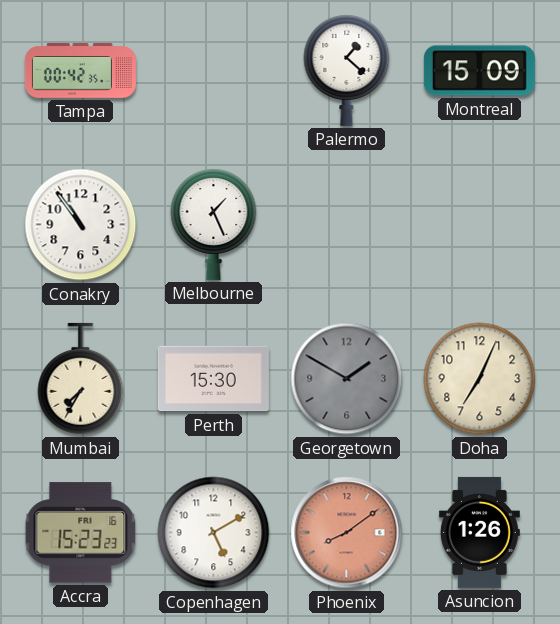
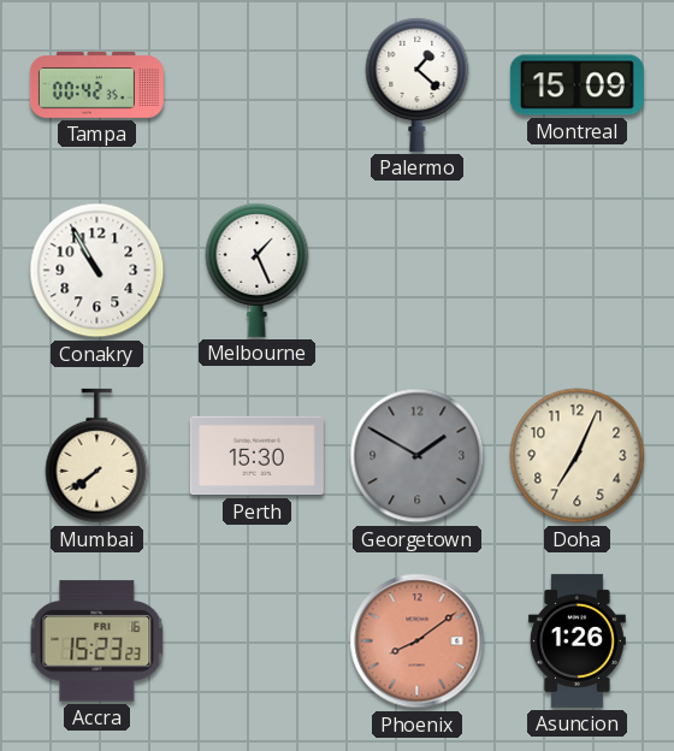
Conakry: 10:54 -> 10:55 (97, 271)
Mumbai: 7:35 -> 7:39 (97, 456)
Copenhagen: 5:10 -> none (214, 533)
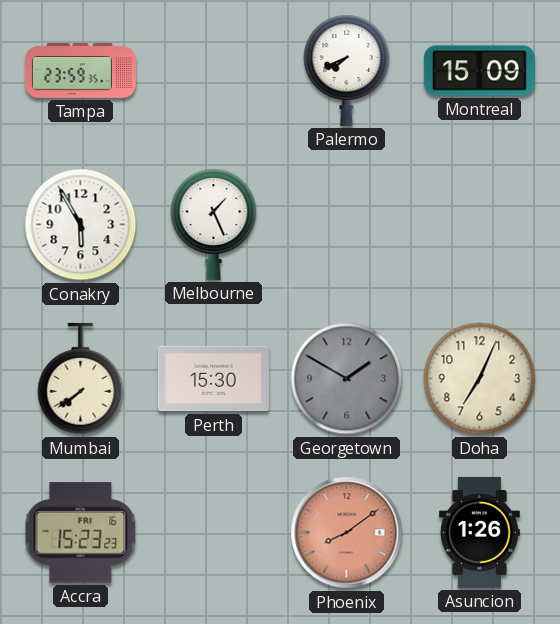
Tampa: 00:42 -> 23:59 (80, 71)
Palermo: 1:22 -> 7:41 (347, 71)
Conakry: 10:55 -> 5:55 (81, 225)
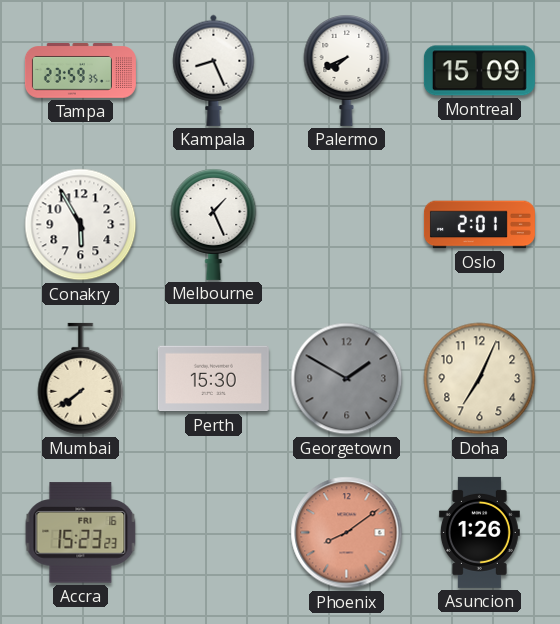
Kampala: none -> 8:26 (214, 70)
Oslo: none -> 2:01 (479, 225)
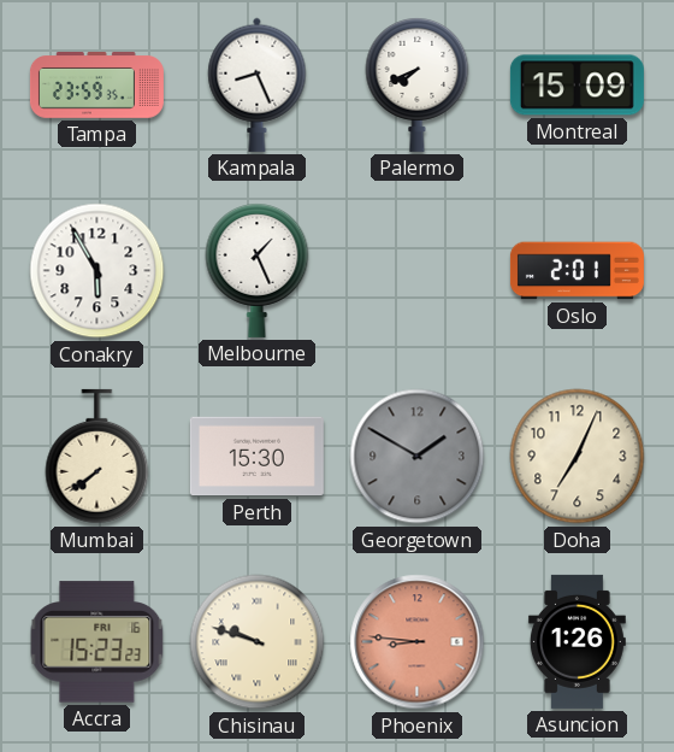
Chisinau: none -> 9:48 (258, 642)
Phoenix: 8:09 -> 8:46 (418, 642)
